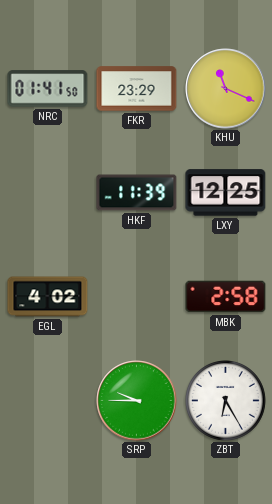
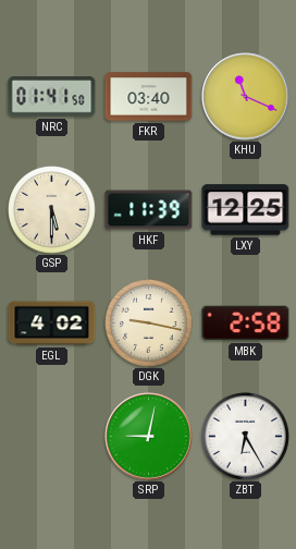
FKR: 23:29 -> 03:40 (149, 97)
GSP: none -> 5:30 (52, 210)
DGK: none -> 9:17 (149, 324)
SRP: 9:45 -> 9:02 (149, 437)
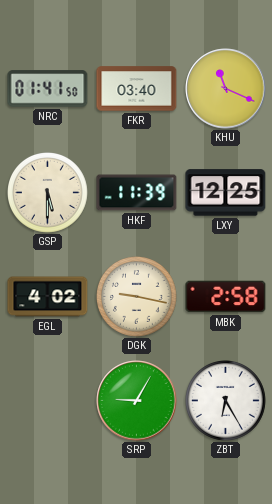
SRP: 9:02 -> 9:05 (137, 401)
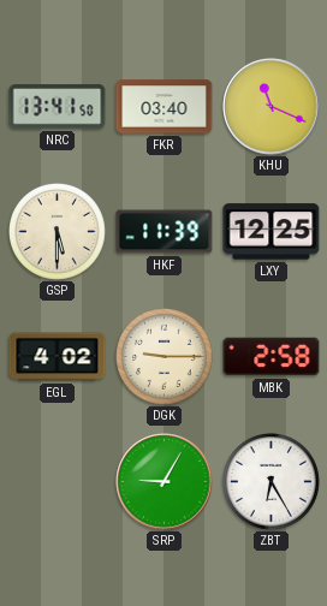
NRC: 01:41 -> 13:41 (58, 107)
DGK: 9:17 -> 9:15 (165, 357)
